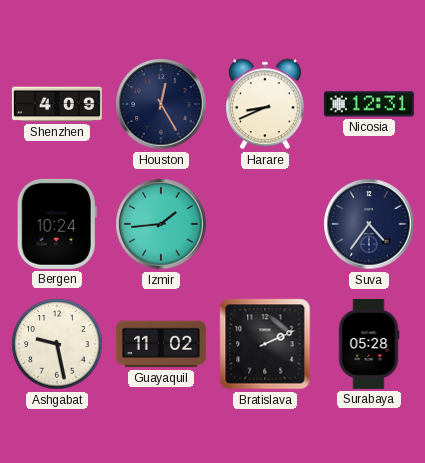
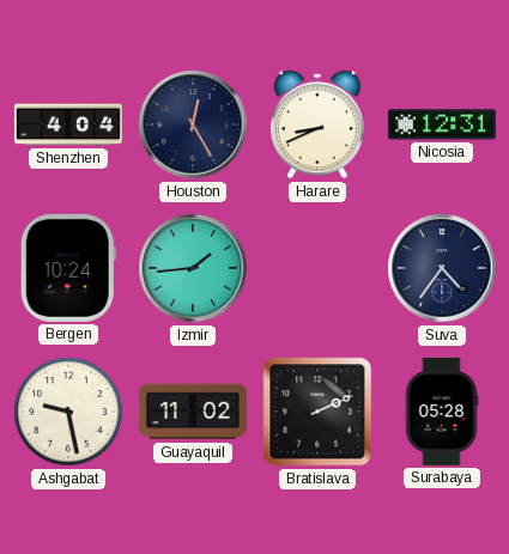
Shenzhen: 4:09 -> 4:04 (68, 124)
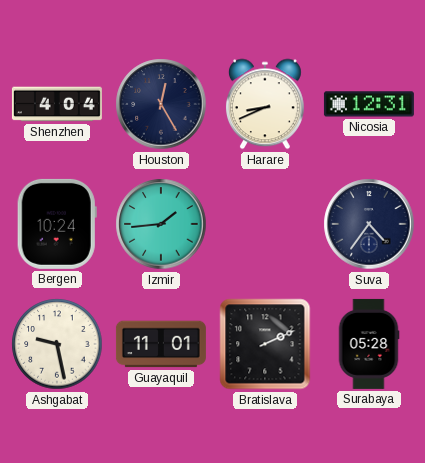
Guayaquil: 11:02 -> 11:01 (161, 344)
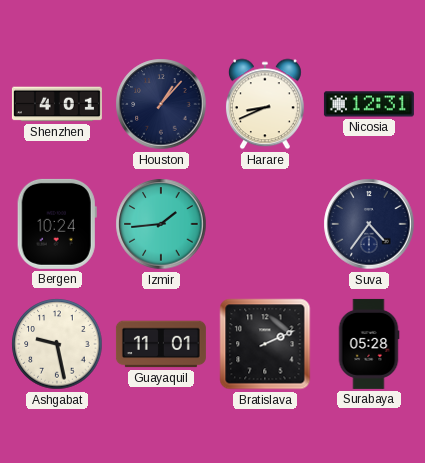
Shenzhen: 4:04 -> 4:01 (57, 104)
Houston: 12:25 -> 1:07 (161, 104)
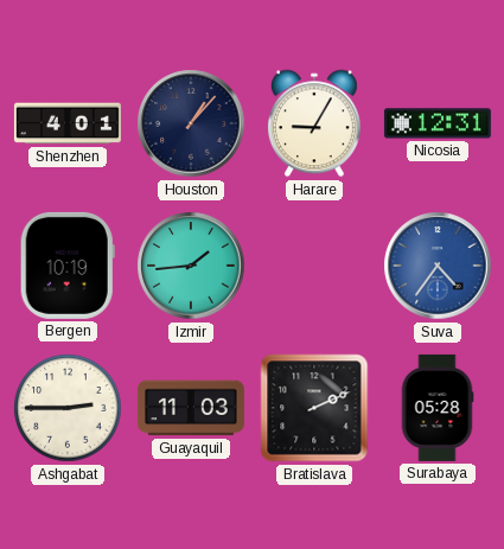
Harare: 8:41 -> 9:05 (314, 123)
Bergen: 10:24 -> 10:19 (68, 266)
Suva dial: navy -> blue (438, 266)
Ashgabat: 9:28 -> 2:45 (68, 408)
Guayaquil: 11:01 -> 11:03 (191, 408)
